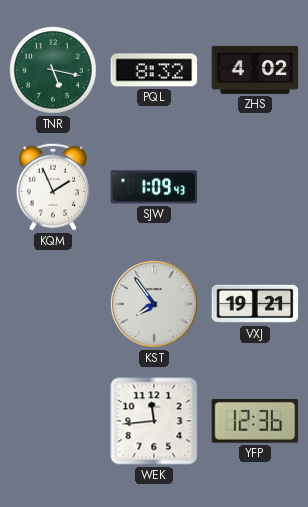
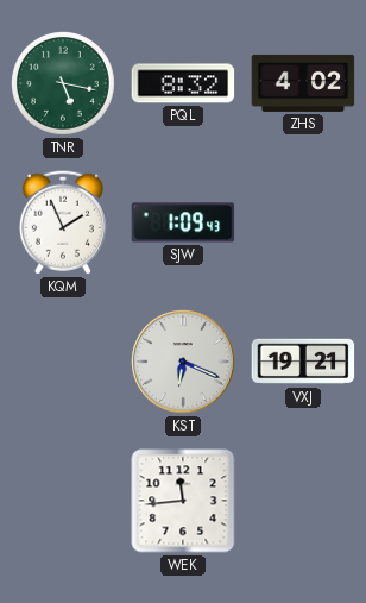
KST: 7:54 -> 6:19 (183, 362)
YFP: 12:36 -> none (255, 421)
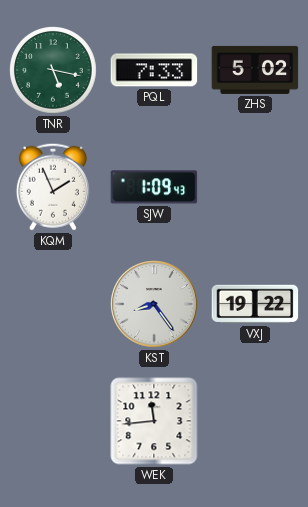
PQL: 8:32 -> 7:33 (154, 70)
ZHS: 4:02 -> 5:02 (255, 70)
KST: 6:19 -> 8:24 (154, 304)
VXJ: 19:21 -> 19:22 (255, 304)
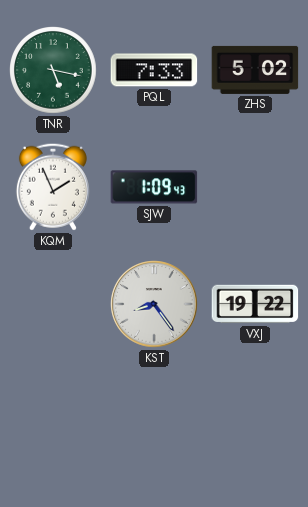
WEK: 11:44 -> none (154, 421)
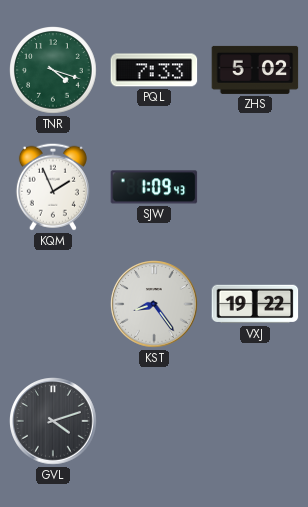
TNR: 5:17 -> 4:18 (54, 71)
GVL: none -> 4:12 (53, 421)
